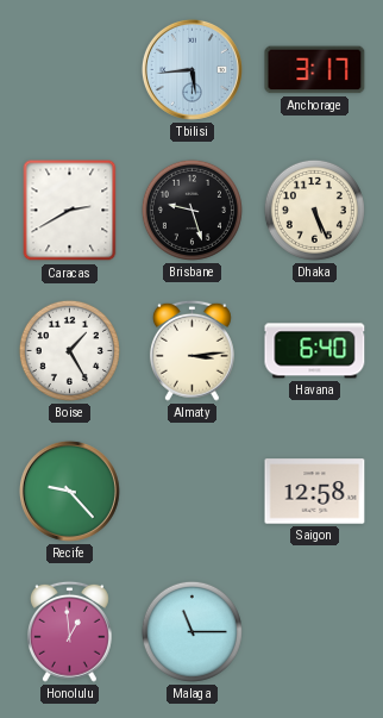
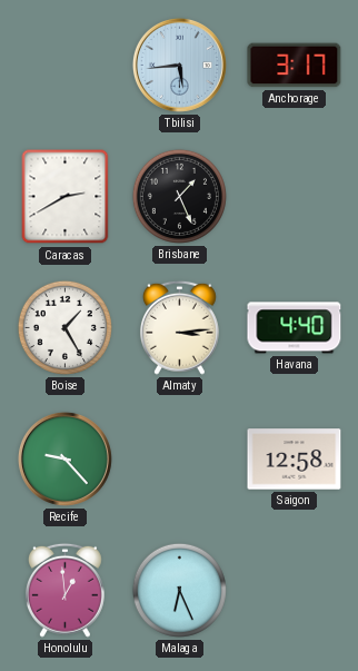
Brisbane: 9:27 -> 1:26 (179, 196)
Dhaka: 5:26 -> none (314, 210)
Havana: 6:40 -> 4:40 (295, 328)
Malaga: 11:15 -> 6:26 (179, 590)
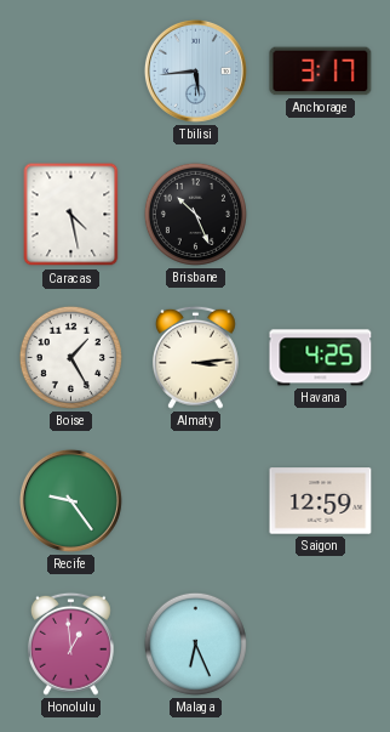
Caracas: 2:40 -> 4:28 (71, 215)
Brisbane: 1:26 -> 10:26 (195, 214)
Havana: 4:40 -> 4:25 (321, 358)
Recife: 9:23 -> 9:24 (70, 500)
Saigon: 12:58 -> 12:59 (321, 501)
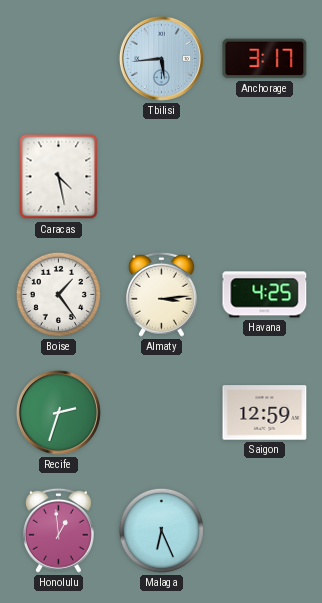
Brisbane: 10:26 -> none (195, 214)
Boise: 1:25 -> 1:24 (58, 294)
Recife: 9:24 -> 2:33 (58, 412)
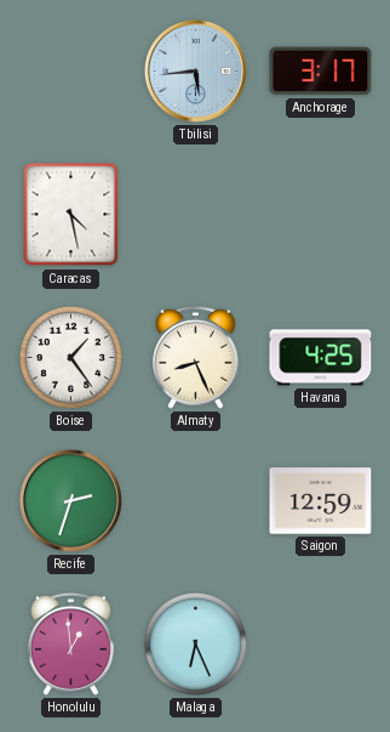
Almaty: 3:14 -> 8:26 (195, 357)
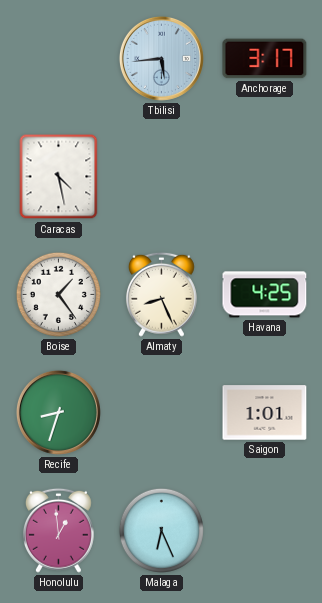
Recife: 2:33 -> 8:33 (58, 412)
Saigon: 12:59 -> 1:01 (265, 413)
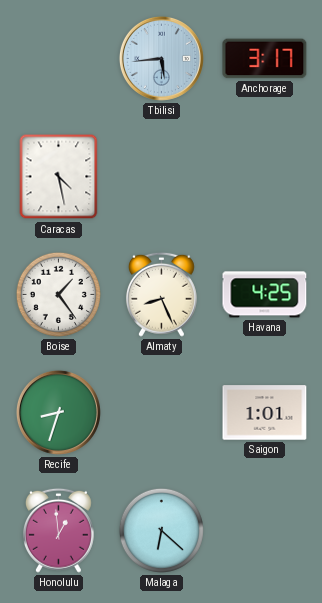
Malaga: 6:26 -> 6:22 (161, 530)
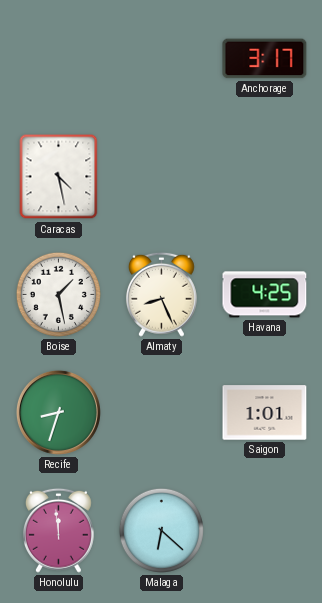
Tbilisi: 5:44 -> none (161, 58)
Boise: 1:24 -> 1:28 (58, 294)
Honolulu: 12:59 -> 11:59 (58, 530)
